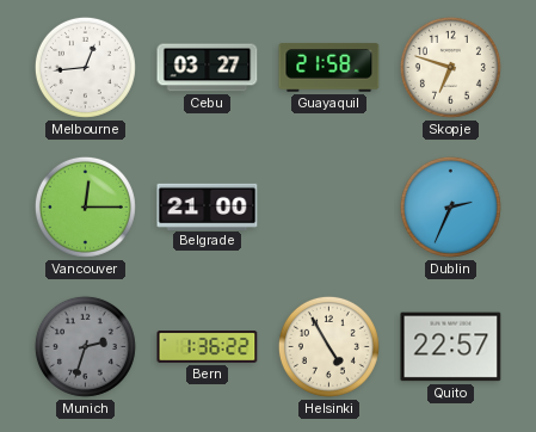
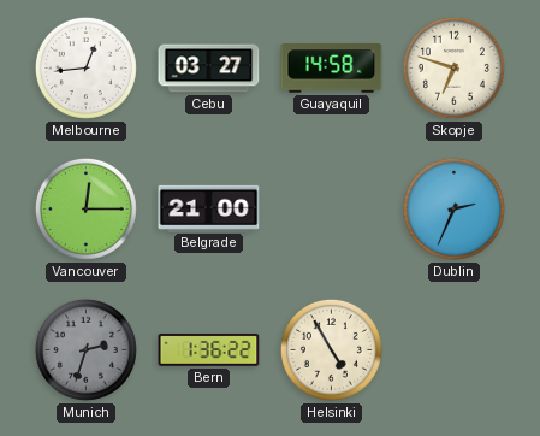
Guayaquil: 21:58 -> 14:58 (332, 69)
Quito: 22:57 -> none (451, 347)
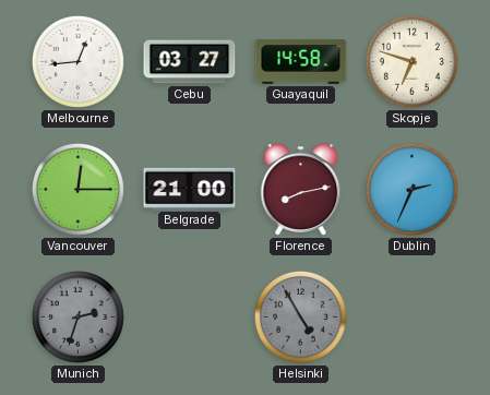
Florence: none -> 8:13 (301, 190)
Bern: 1:36 -> none (209, 350)
Helsinki dial: cream -> grey (300, 316)
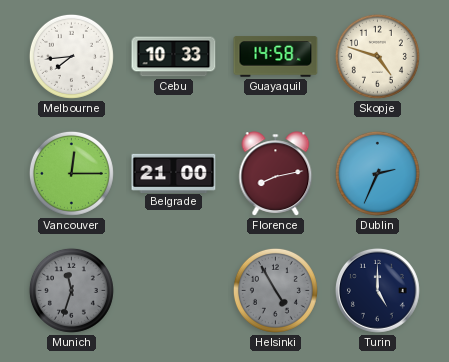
Melbourne: 12:44 -> 7:44 (71, 56)
Cebu: 03:27 -> 10:33 (174, 57)
Skopje: 6:48 -> 4:48 (377, 56)
Munich: 2:33 -> 11:33 (71, 290)
Turin: none -> 5:00 (377, 290)
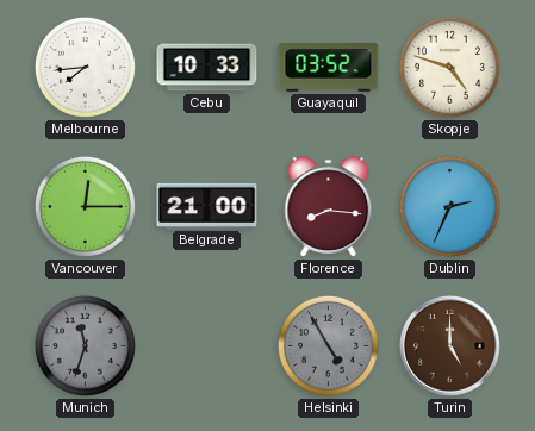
Guayaquil: 14:58 -> 03:52 (329, 68)
Florence: 8:13 -> 8:16 (329, 207)
Turin dial: navy -> brown (449, 345)
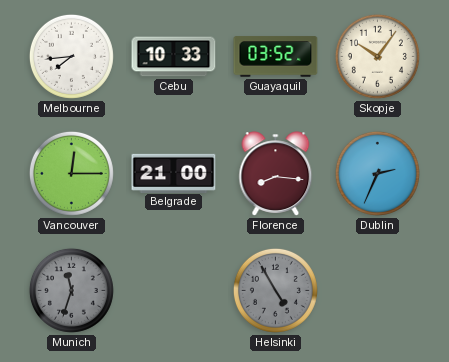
Skopje: 4:48 -> 10:06 (377, 56)
Turin: 5:00 -> none (449, 345)
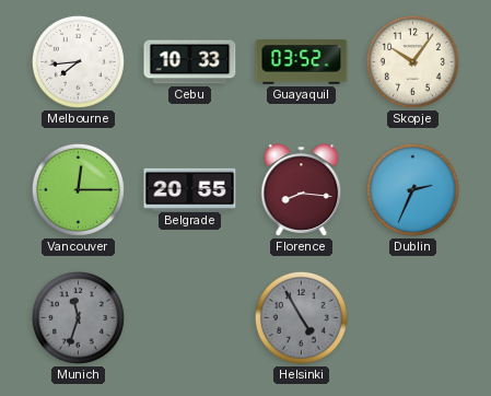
Belgrade: 21:00 -> 20:55 (190, 189)
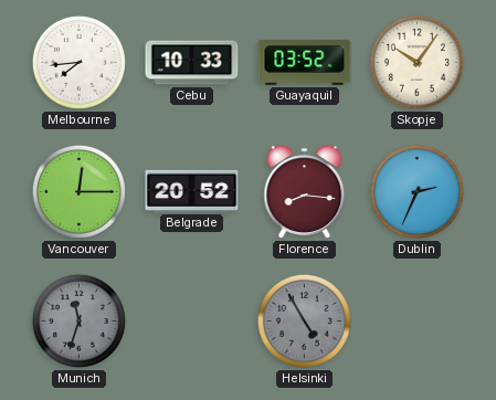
Belgrade: 20:55 -> 20:52 (192, 191)
